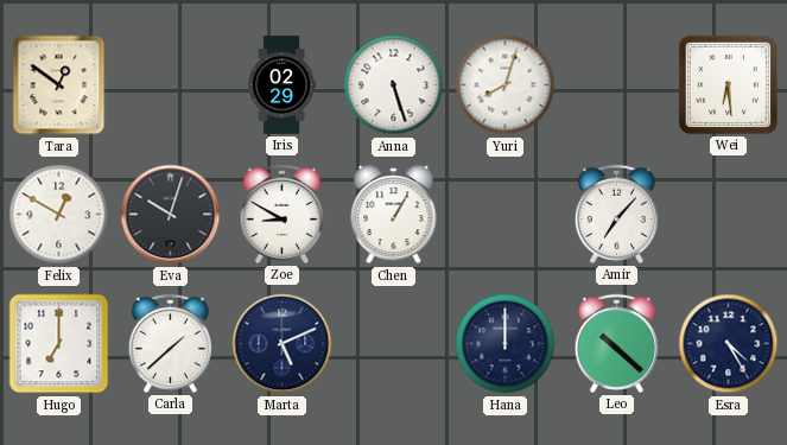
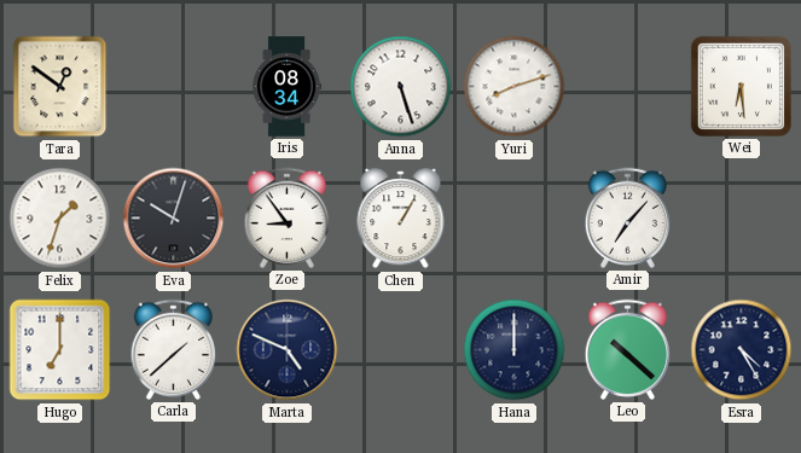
Iris: 02:29 -> 08:34 (286, 87)
Yuri: 8:03 -> 8:12 (515, 87)
Felix: 12:50 -> 1:33 (60, 219)
Zoe: 8:50 -> 8:54 (286, 217)
Marta: 5:11 -> 4:49 (288, 350)
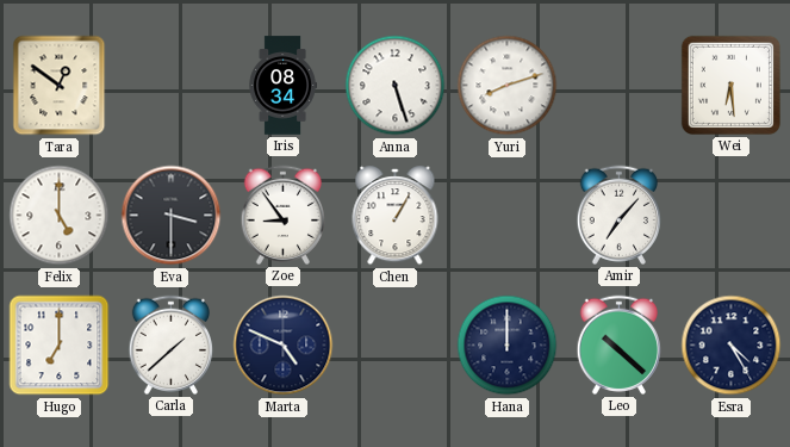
Felix: 1:33 -> 5:00 (60, 216)
Eva: 10:03 -> 3:30 (172, 216)
